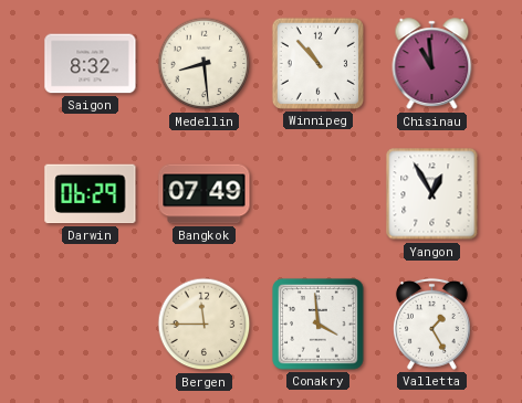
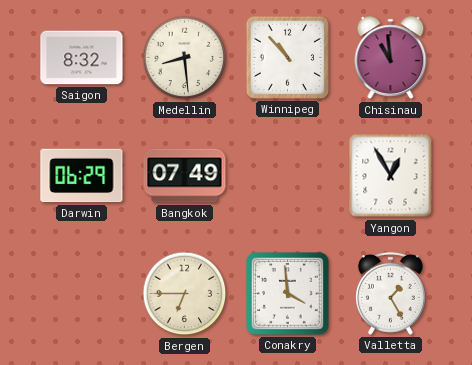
Bergen: 11:45 -> 6:45 (185, 294)
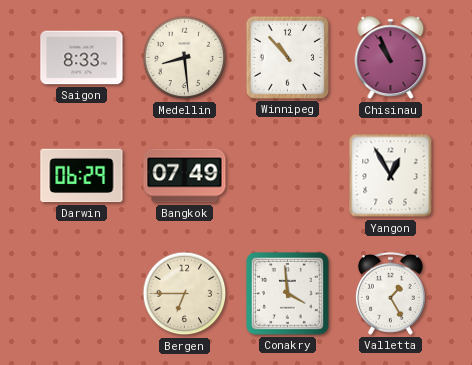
Saigon: 8:32 -> 8:33 (82, 58)
Chisinau: 10:59 -> 10:56 (391, 58)
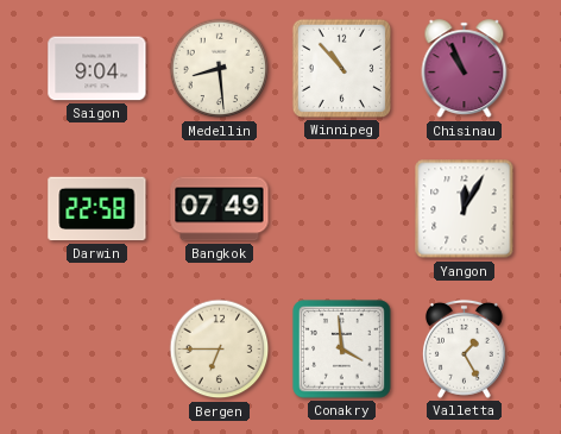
Saigon: 8:33 -> 9:04 (97, 69)
Darwin: 06:29 -> 22:58 (97, 209)
Yangon: 12:55 -> 12:05 (465, 209)
